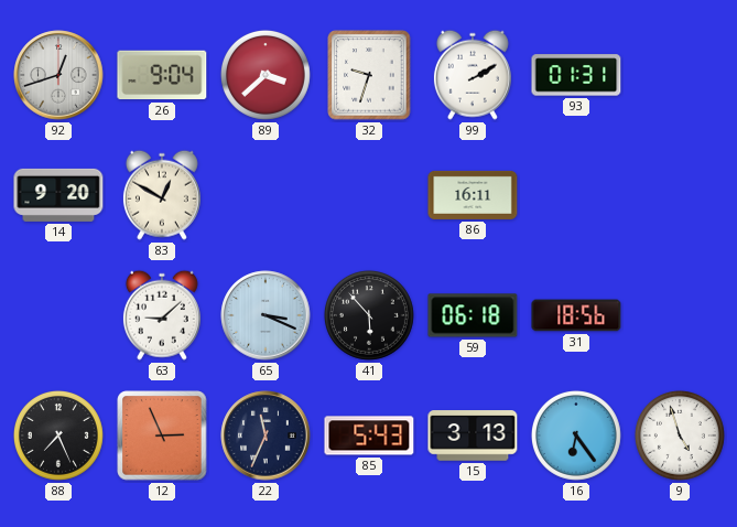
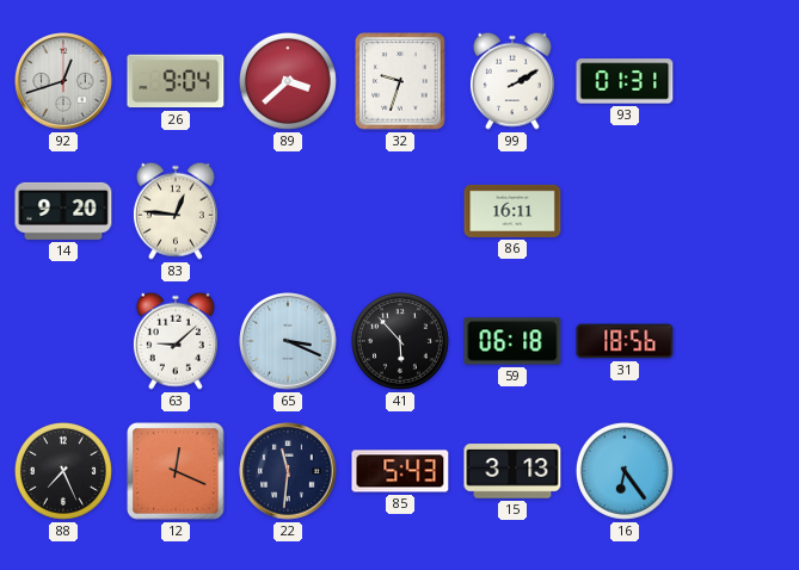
83: 12:50 -> 12:46 (176, 211)
12: 2:56 -> 12:19 (176, 471)
22: 11:34 -> 11:31 (288, 471)
9: 4:57 -> none (680, 435)
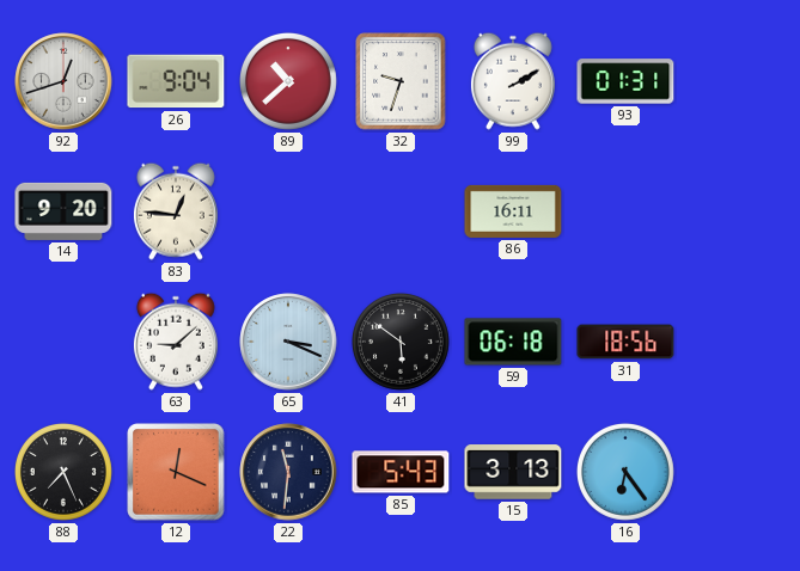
89: 3:38 -> 10:38 (288, 81)
41: 5:53 -> 5:51 (401, 342)
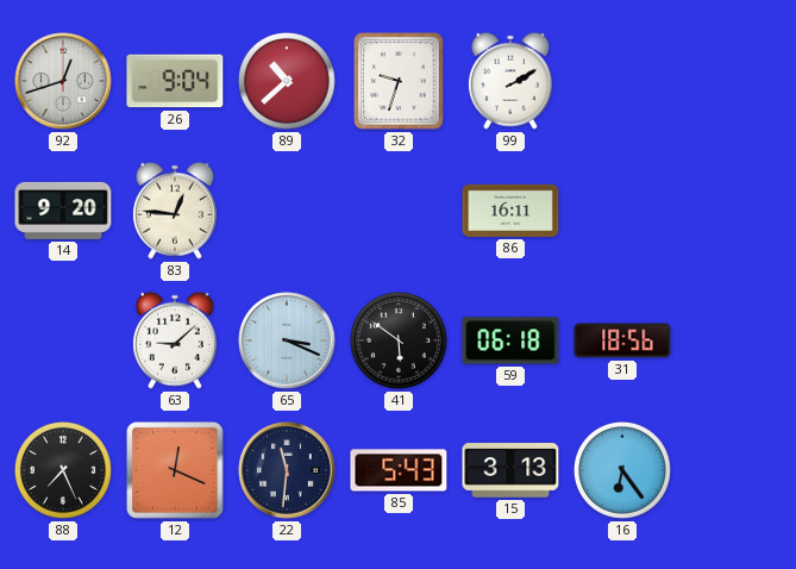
93: 01:31 -> none (625, 81)
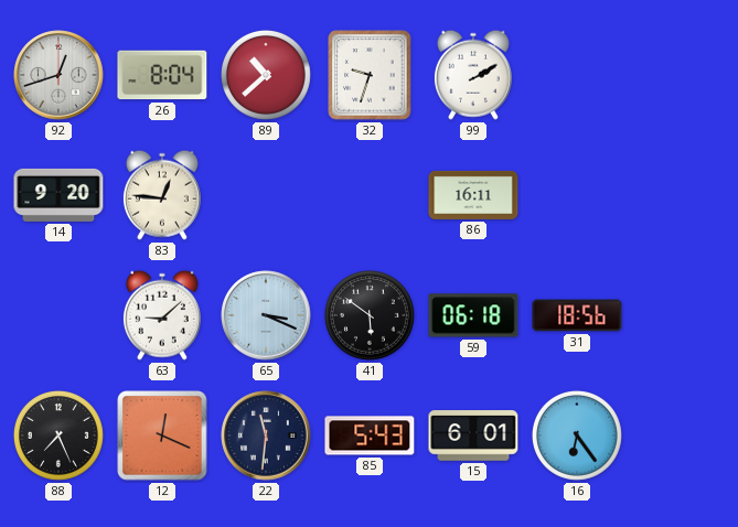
26: 9:04 -> 8:04 (162, 75)
15: 3:13 -> 6:01 (473, 435)
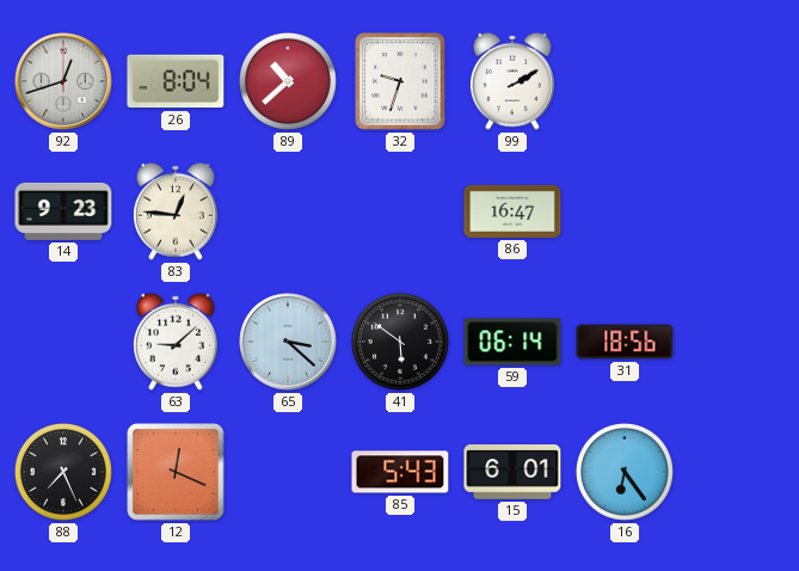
14: 9:20 -> 9:23 (63, 211)
86: 16:11 -> 16:47 (512, 211)
65: 3:19 -> 3:22 (288, 342)
59: 06:18 -> 06:14 (512, 342)
22: 11:31 -> none (266, 435)
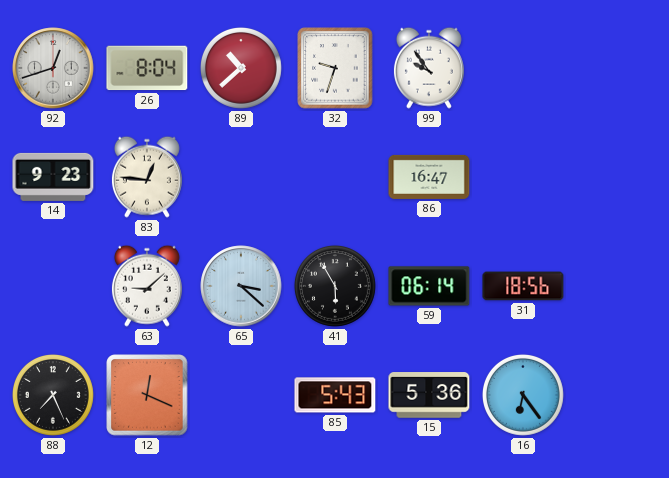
99: 2:10 -> 9:54 (429, 68)
41: 5:51 -> 5:55 (335, 286)
15: 6:01 -> 5:36 (429, 395)
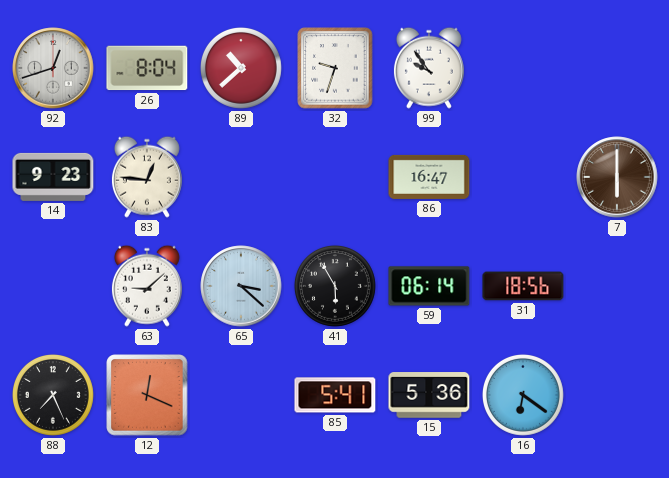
7: none -> 6:00 (617, 177)
85: 5:43 -> 5:41 (335, 395)
16: 6:24 -> 6:21 (523, 395)
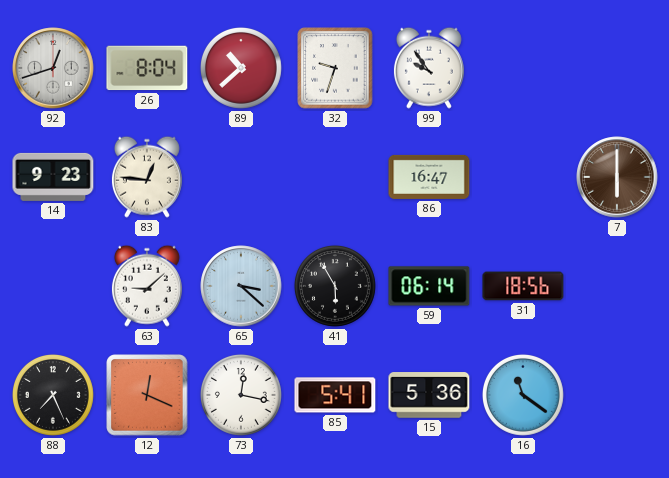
73: none -> 12:17 (241, 395)
16: 6:21 -> 11:21 (523, 395)
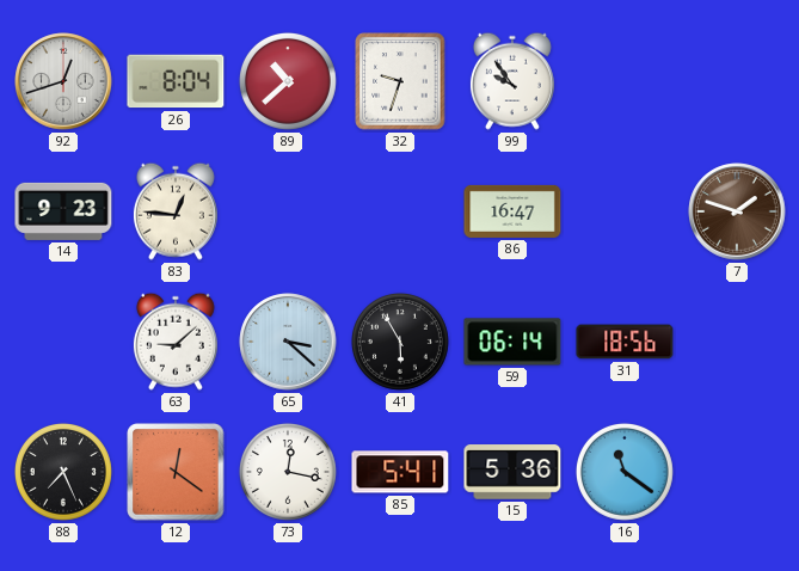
7: 6:00 -> 1:48 (737, 211)
12: 12:19 -> 12:21 (176, 472)
